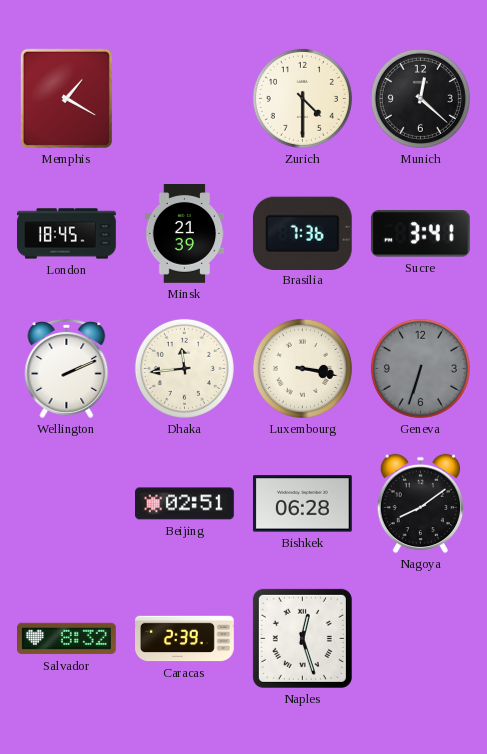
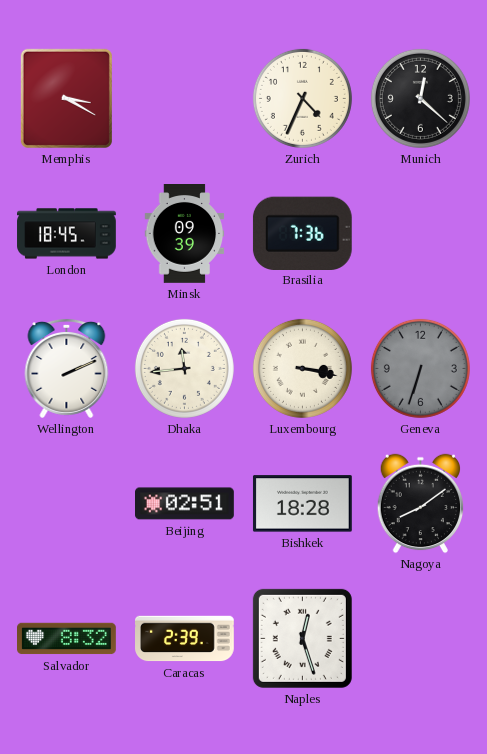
Memphis: 1:20 -> 3:20 (66, 98)
Zurich: 4:30 -> 4:34 (302, 98)
Minsk: 21:39 -> 09:39 (185, 234)
Sucre: 3:41 -> none (420, 234)
Bishkek: 06:28 -> 18:28 (302, 504)
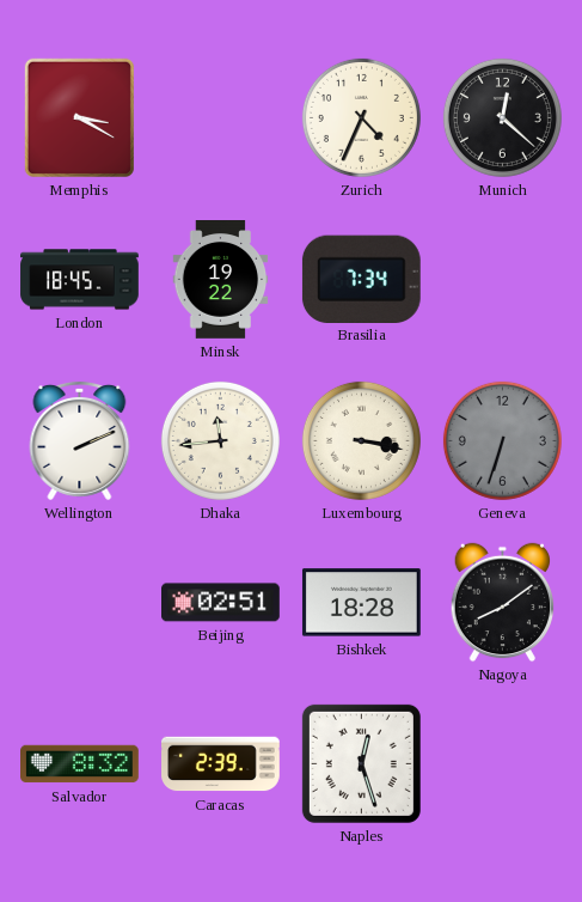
Minsk: 09:39 -> 19:22 (221, 280)
Brasilia: 7:36 -> 7:34 (361, 279)
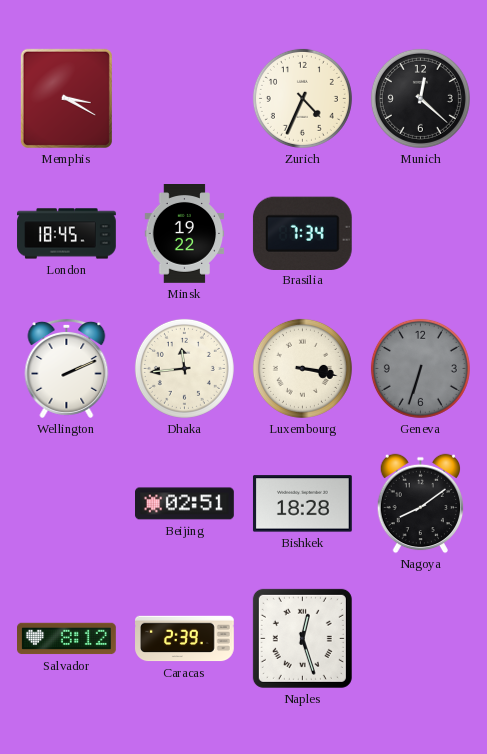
Salvador: 8:32 -> 8:12 (67, 639)
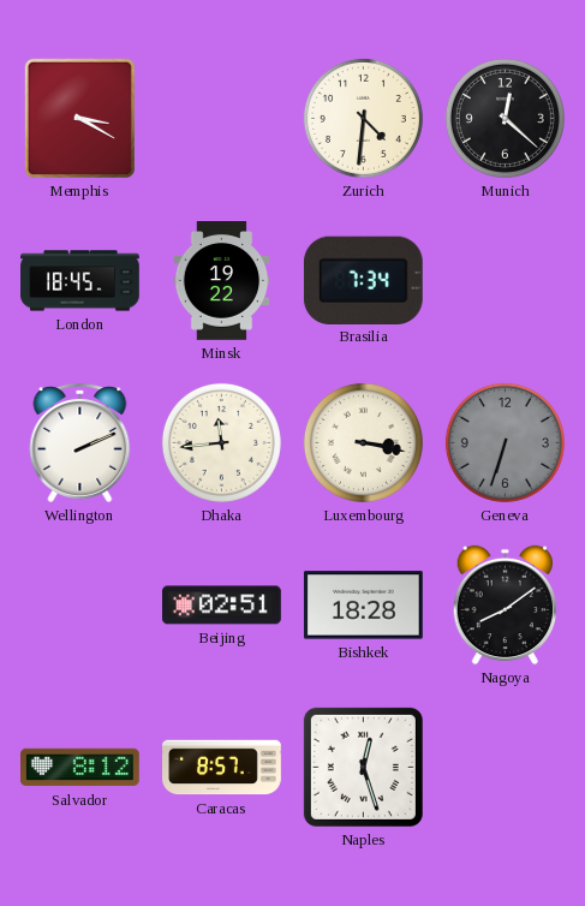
Zurich: 4:34 -> 4:31 (363, 118)
Caracas: 2:39 -> 8:57 (222, 768)
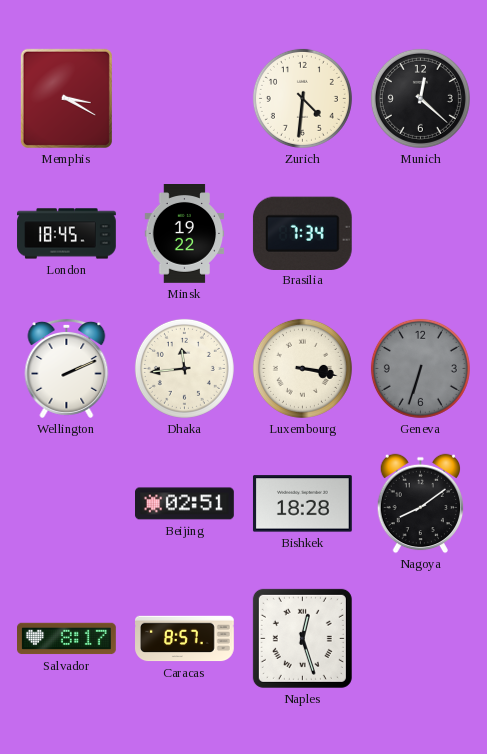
Salvador: 8:12 -> 8:17 (67, 639)
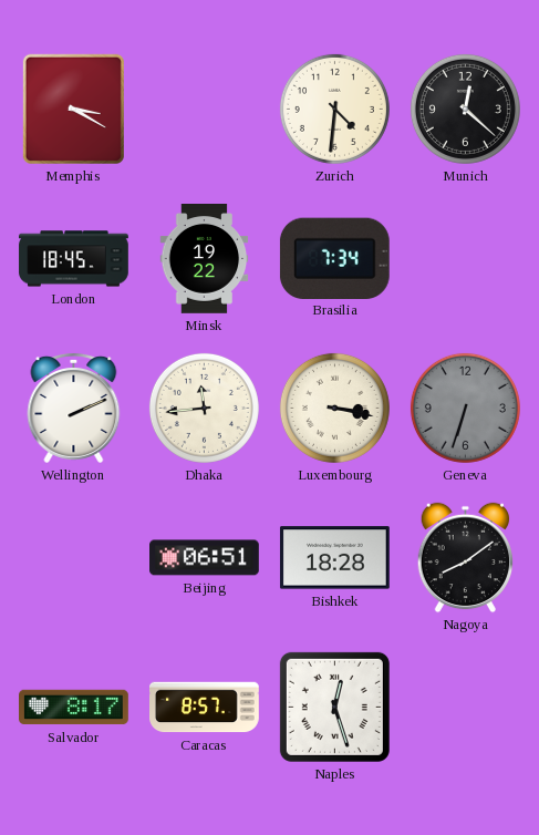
Beijing: 02:51 -> 06:51 (205, 558)
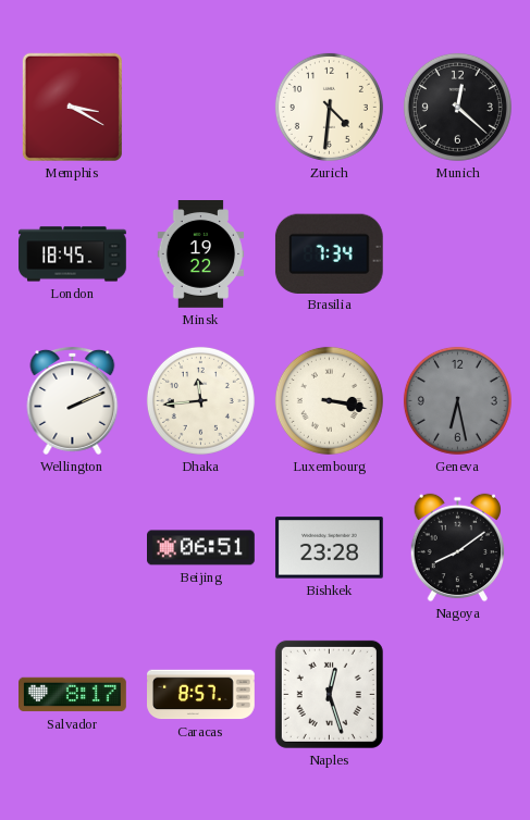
Geneva: 6:33 -> 6:28 (457, 400)
Bishkek: 18:28 -> 23:28 (329, 548)
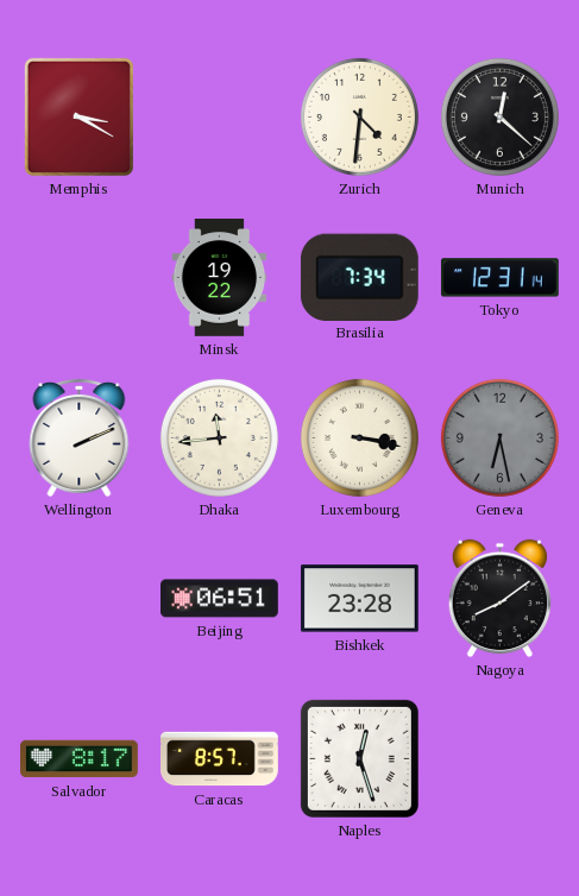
London: 18:45 -> none (73, 254)
Tokyo: none -> 12:31 (499, 278)
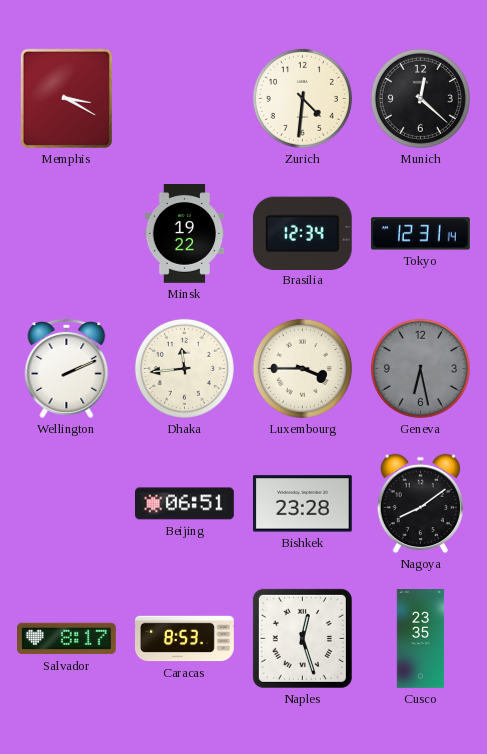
Brasilia: 7:34 -> 12:34 (302, 233)
Luxembourg: 3:17 -> 3:45 (302, 368)
Caracas: 8:57 -> 8:53 (185, 639)
Cusco: none -> 23:35 (421, 639)
